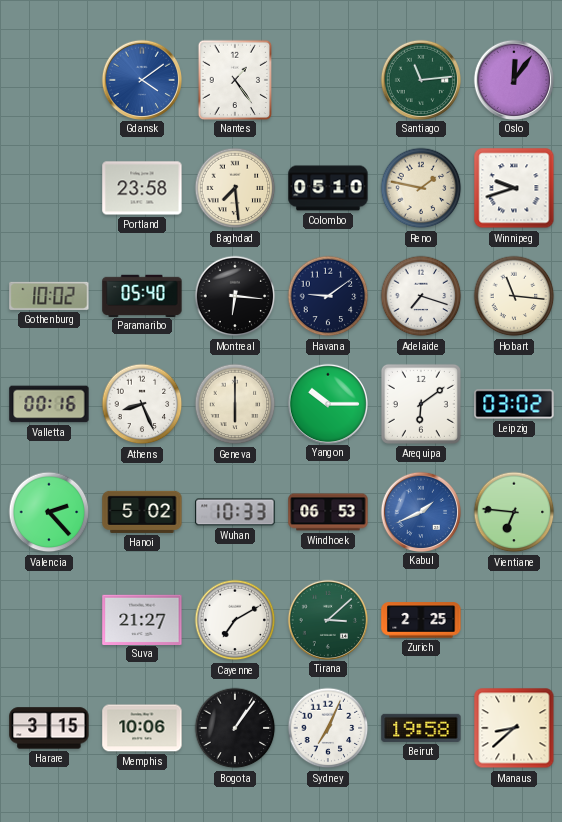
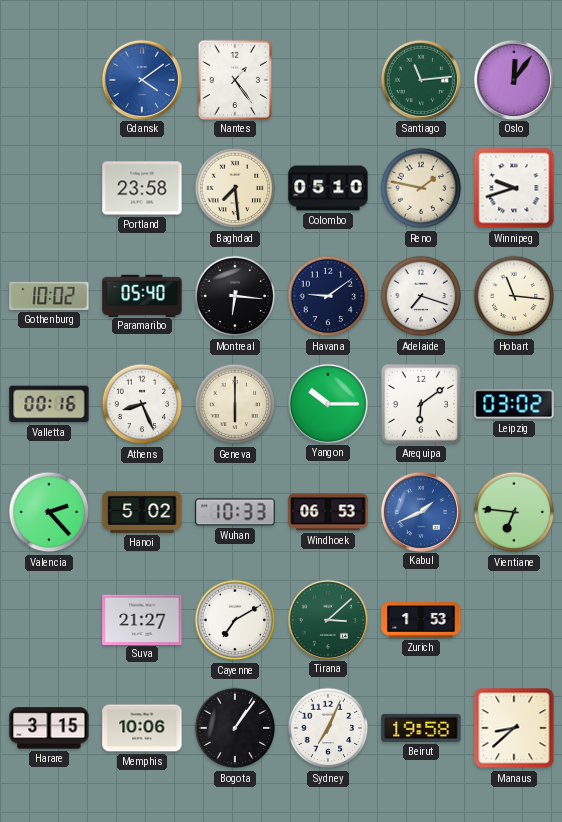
Zurich: 2:25 -> 1:53 (421, 620)
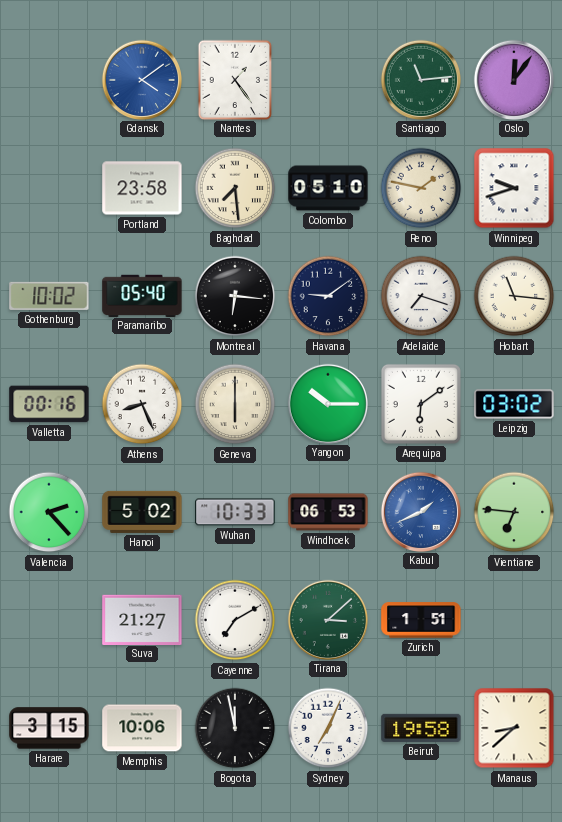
Zurich: 1:53 -> 1:51 (421, 620)
Bogota: 1:06 -> 11:58 (235, 728)
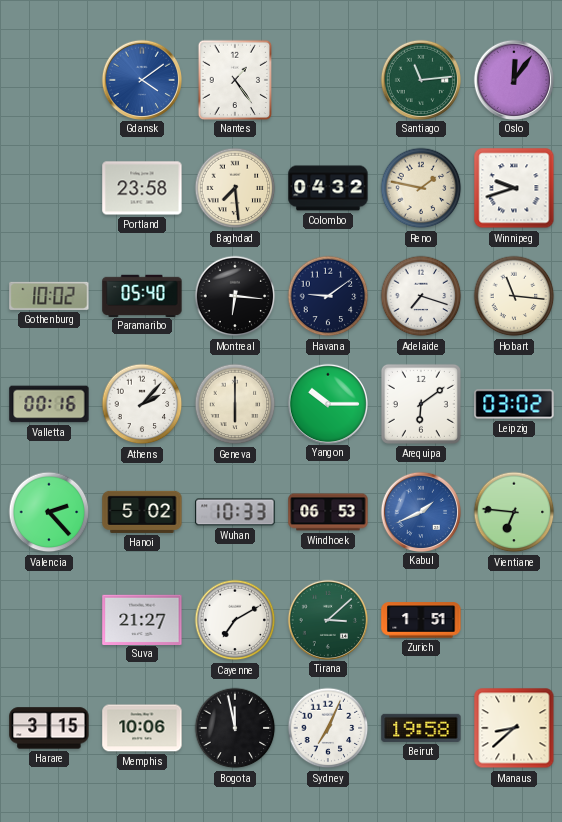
Colombo: 05:10 -> 04:32 (328, 188)
Athens: 8:26 -> 2:07 (142, 404)
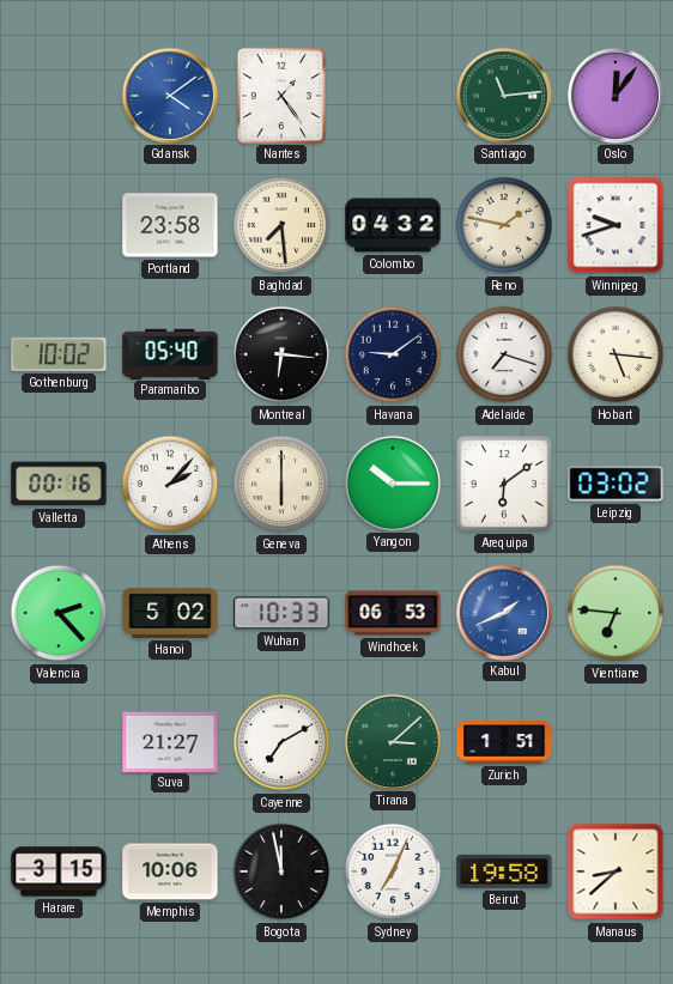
Hobart: 11:16 -> 5:16 (616, 354)
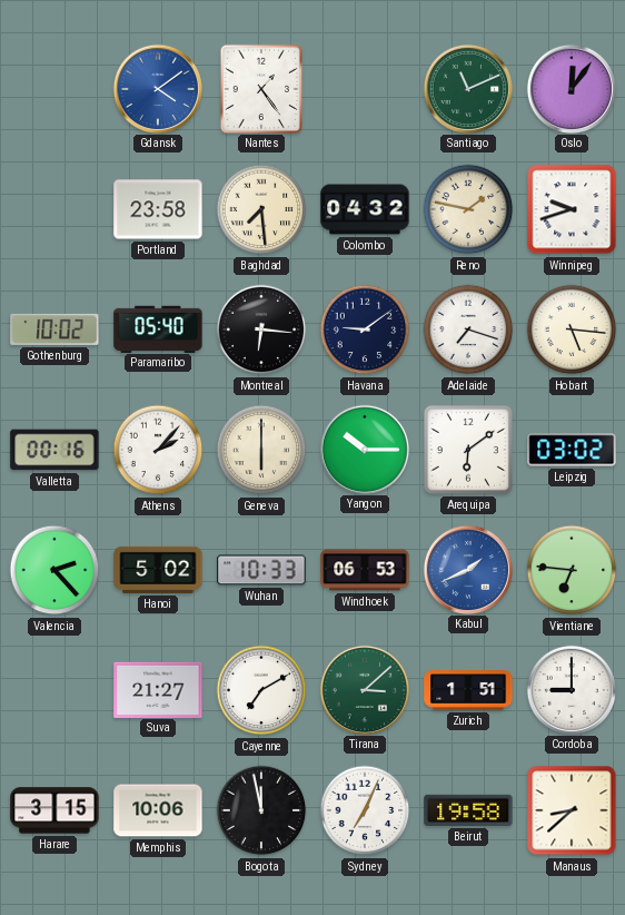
Santiago: 11:14 -> 11:11 (467, 88)
Cordoba: none -> 9:00 (571, 689)
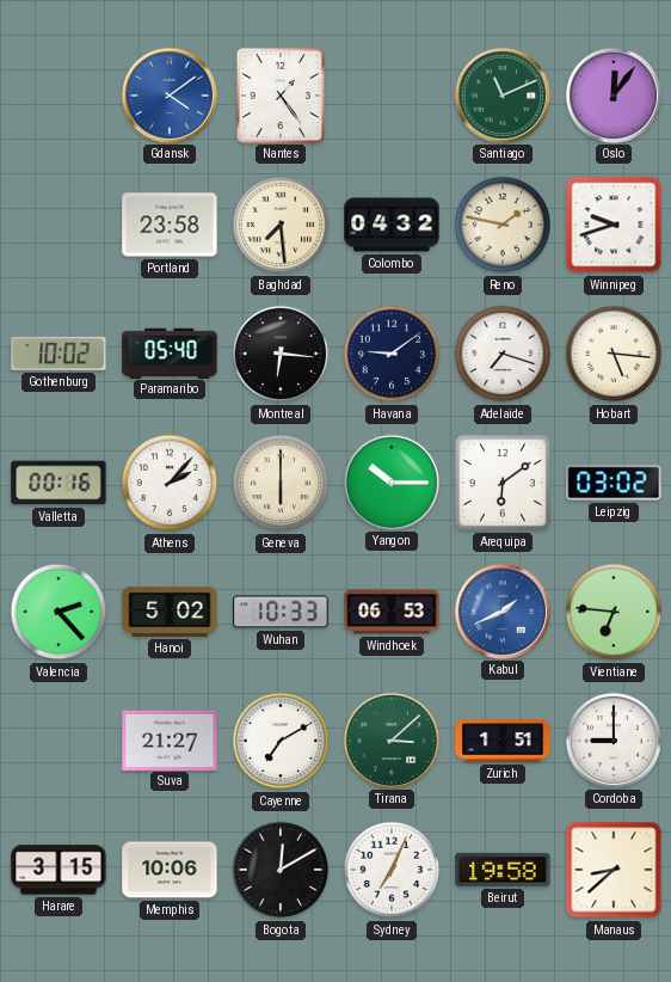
Bogota: 11:58 -> 12:10 (281, 870)
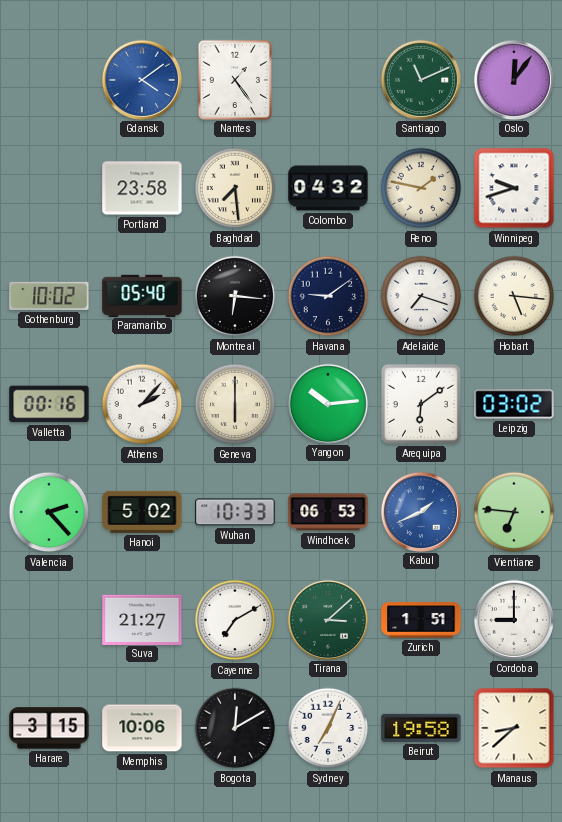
Yangon: 10:15 -> 10:14 (327, 403)
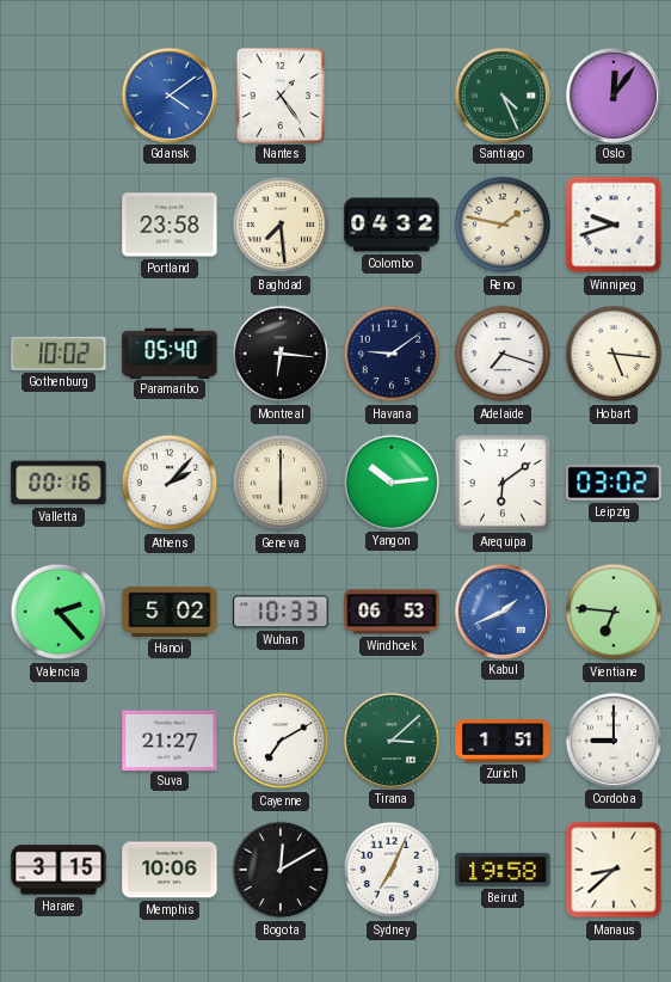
Santiago: 11:11 -> 4:26 (501, 94)
